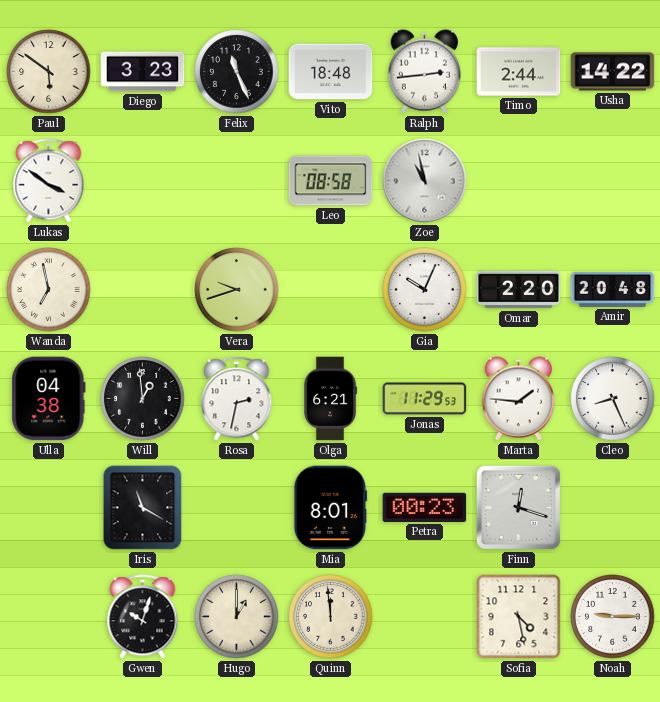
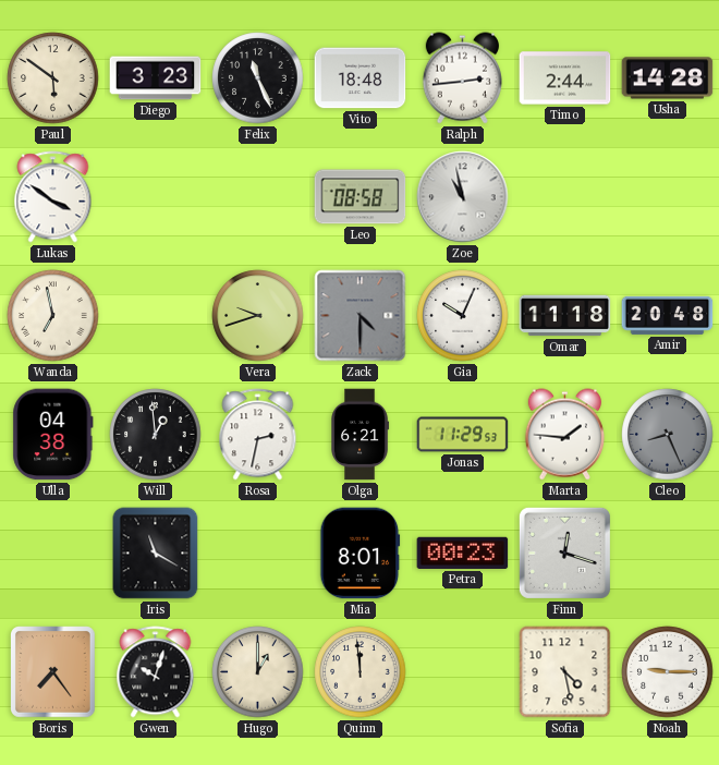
Usha: 14:22 -> 14:28 (668, 78)
Zack: none -> 4:30 (361, 316)
Omar: 2:20 -> 11:18 (565, 316)
Cleo dial: white -> grey (668, 435)
Boris: none -> 7:24 (53, 672)
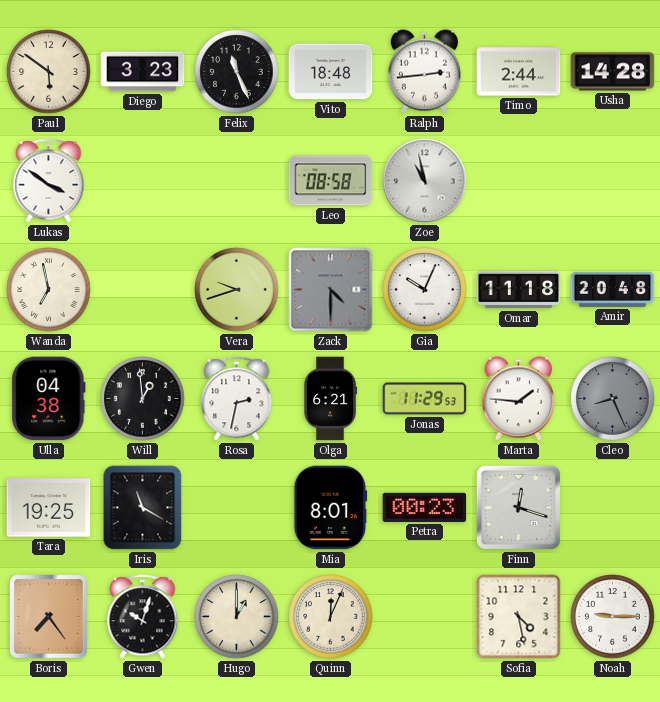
Tara: none -> 19:25 (49, 508)
Quinn: 11:59 -> 12:04 (331, 617)
